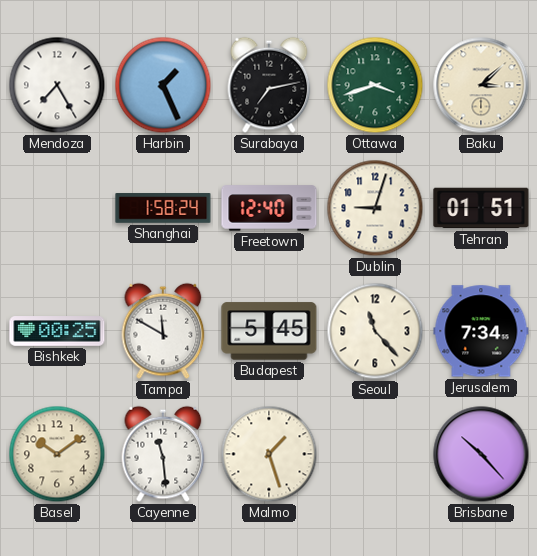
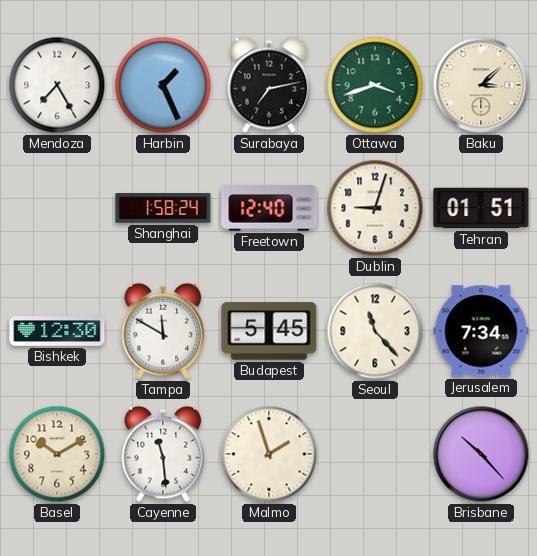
Bishkek: 00:25 -> 12:30 (57, 331)
Basel: 10:09 -> 10:10 (57, 454)
Malmo: 1:27 -> 1:57 (269, 454)
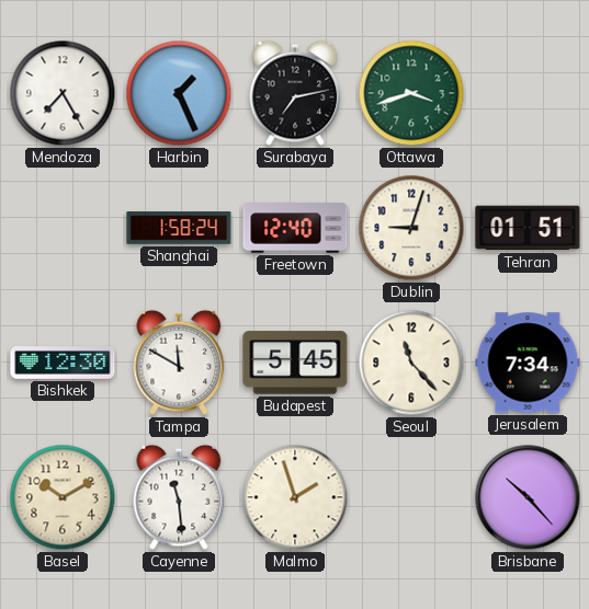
Baku: 3:08 -> none (481, 85)
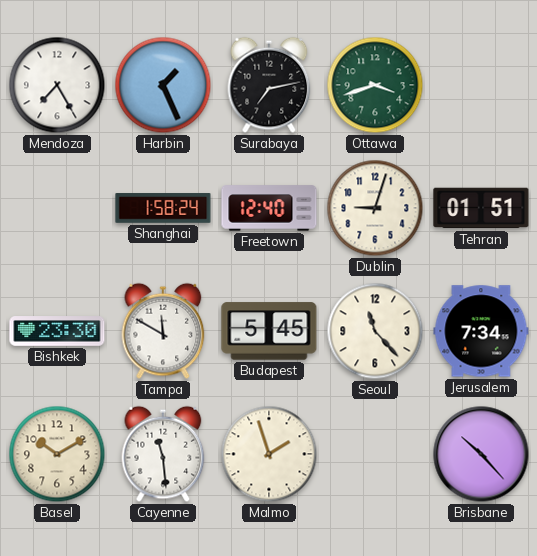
Bishkek: 12:30 -> 23:30 (57, 331)
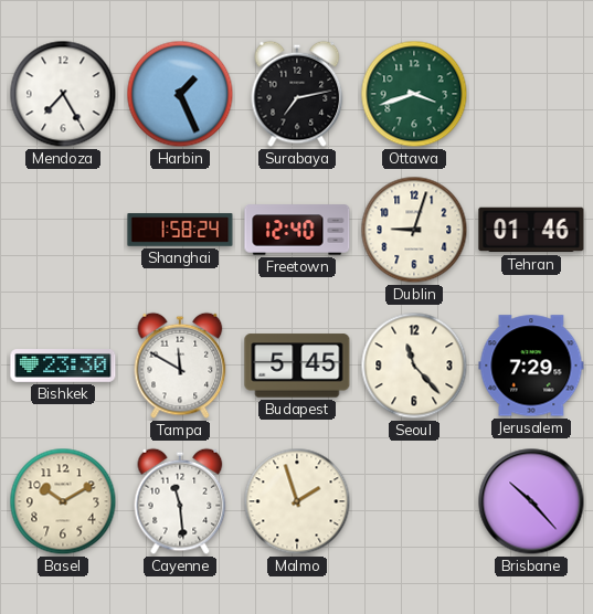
Tehran: 01:51 -> 01:46 (531, 230)
Jerusalem: 7:34 -> 7:29 (531, 366)
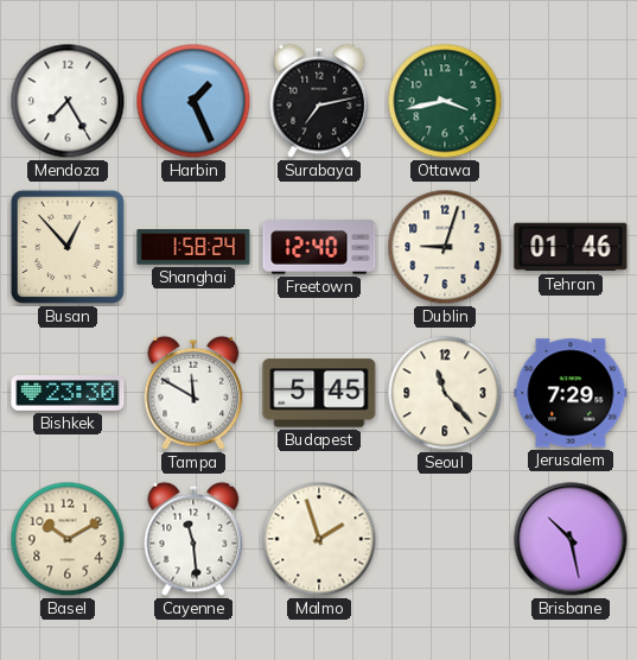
Ottawa: 3:42 -> 3:43 (445, 101)
Busan: none -> 12:53 (68, 247)
Brisbane: 10:23 -> 10:28 (571, 539)
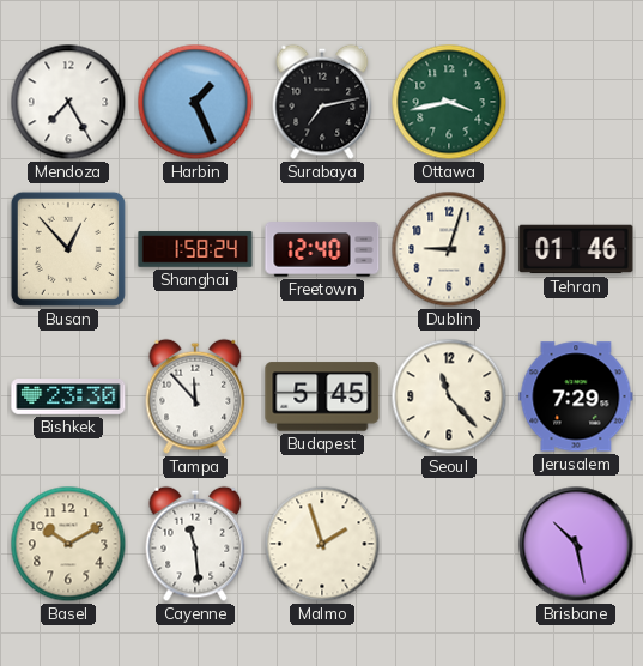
Tampa: 11:50 -> 11:53 (195, 396)
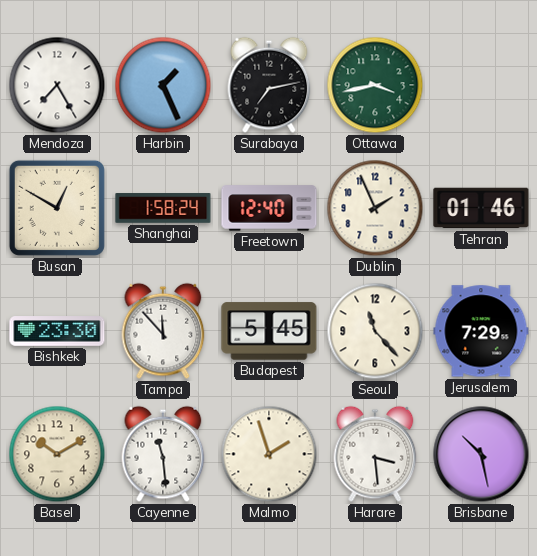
Busan: 12:53 -> 12:50 (57, 208)
Dublin: 9:03 -> 1:56 (375, 208)
Harare: none -> 3:29 (375, 454)
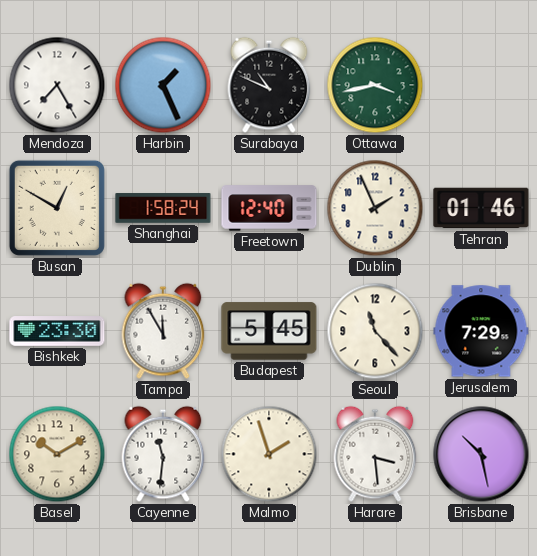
Surabaya: 7:13 -> 10:49 (269, 85)
Tampa: 11:53 -> 11:55 (163, 331)
Cayenne: 11:29 -> 11:31 (163, 454)
